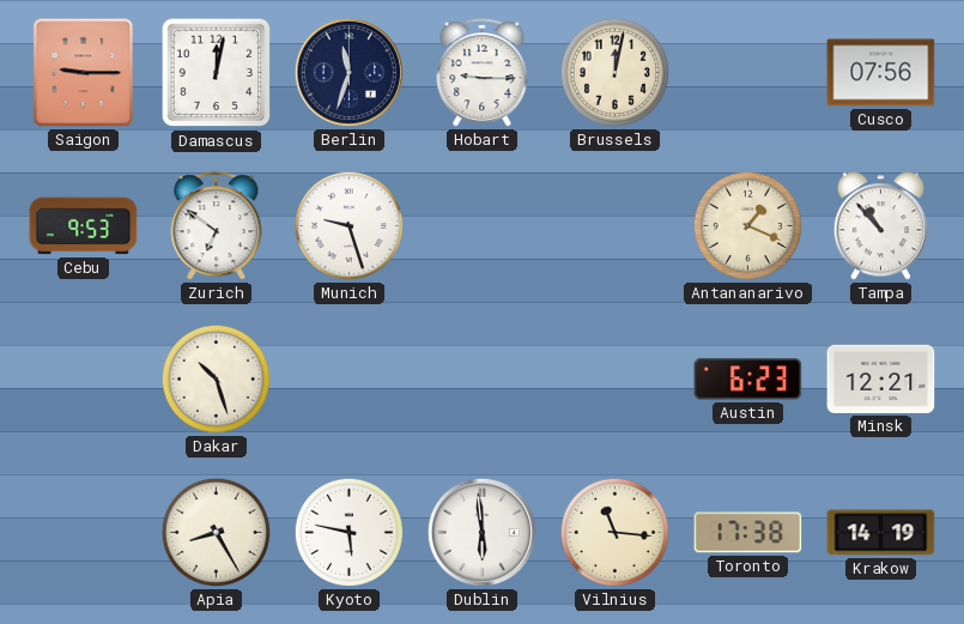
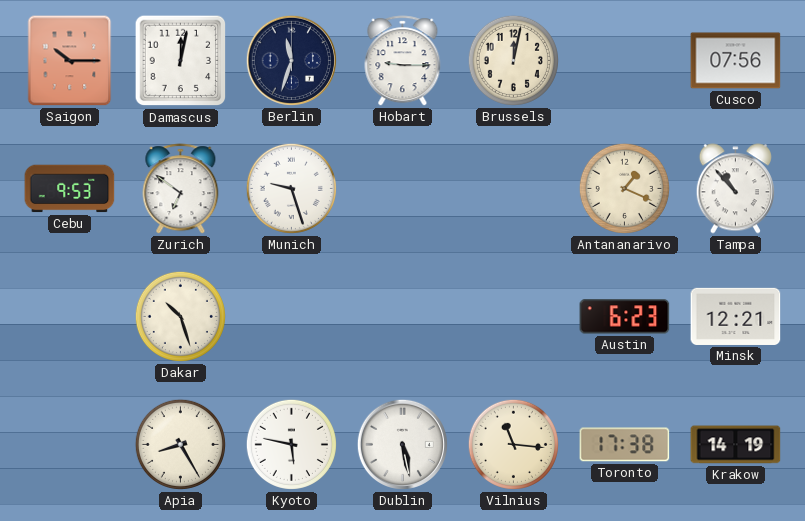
Saigon: 9:15 -> 10:15 (70, 61)
Dublin: 5:59 -> 5:28 (402, 444)
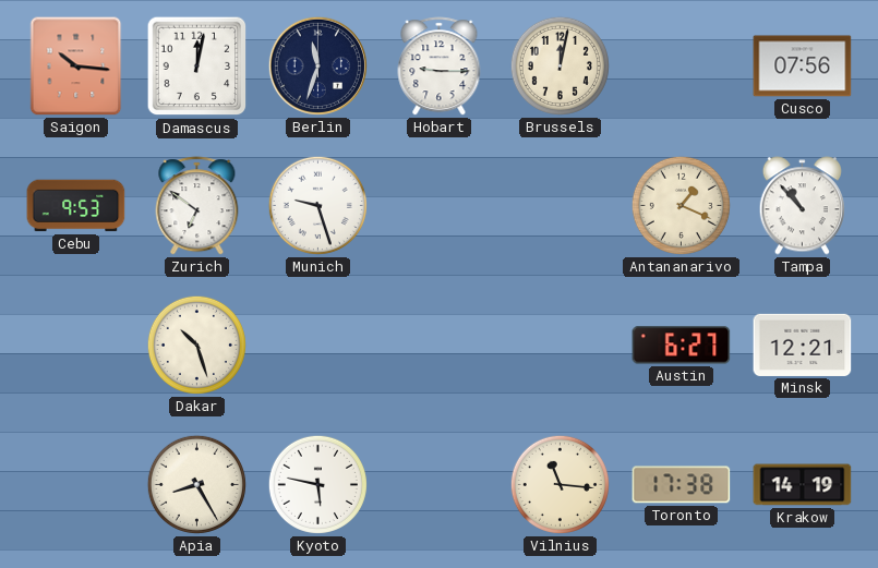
Saigon: 10:15 -> 10:16 (76, 67)
Austin: 6:23 -> 6:27 (682, 346)
Dublin: 5:28 -> none (402, 444)
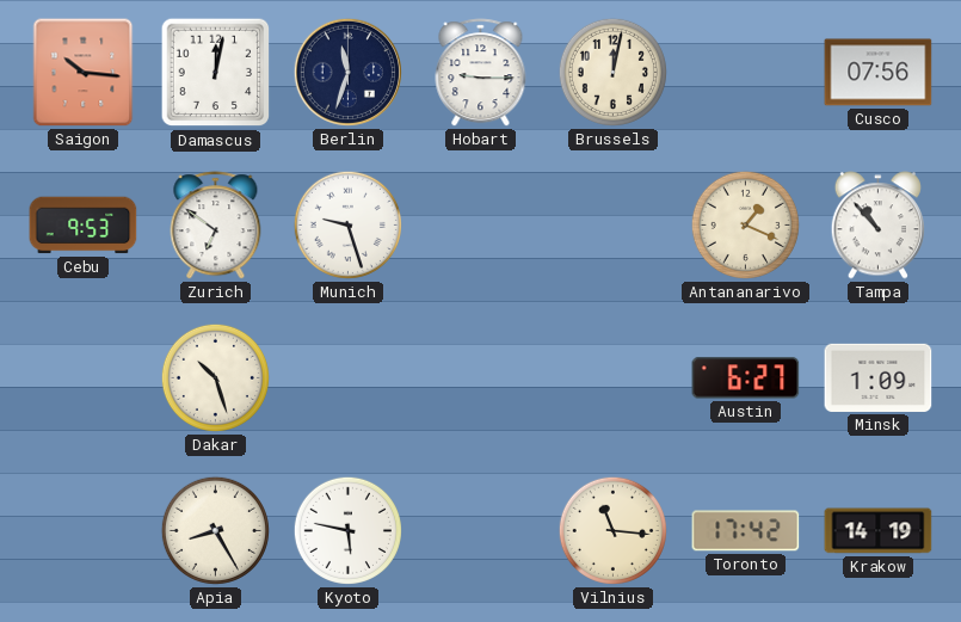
Minsk: 12:21 -> 1:09 (879, 377)
Toronto: 17:38 -> 17:42 (746, 531)
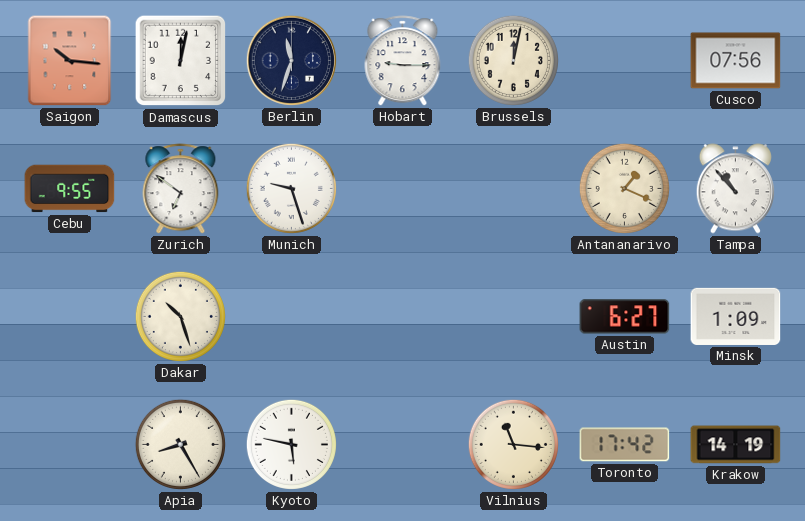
Cebu: 9:53 -> 9:55 (70, 189)
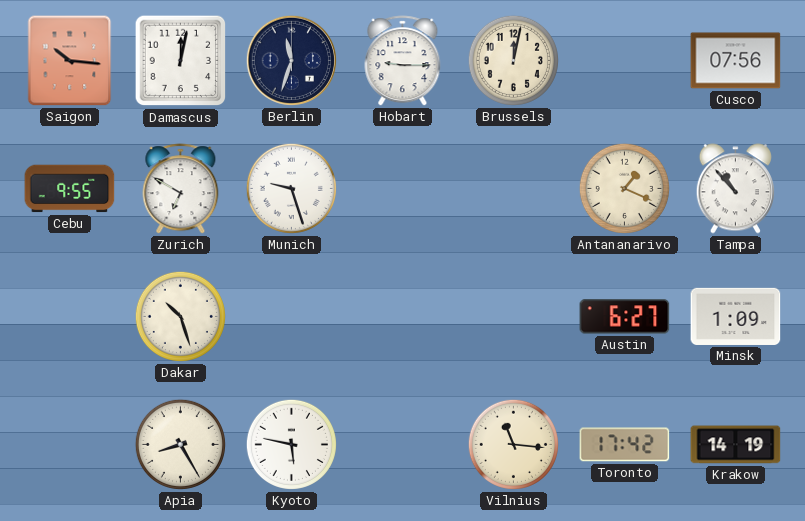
Zurich: 6:51 -> 6:50 (181, 189)
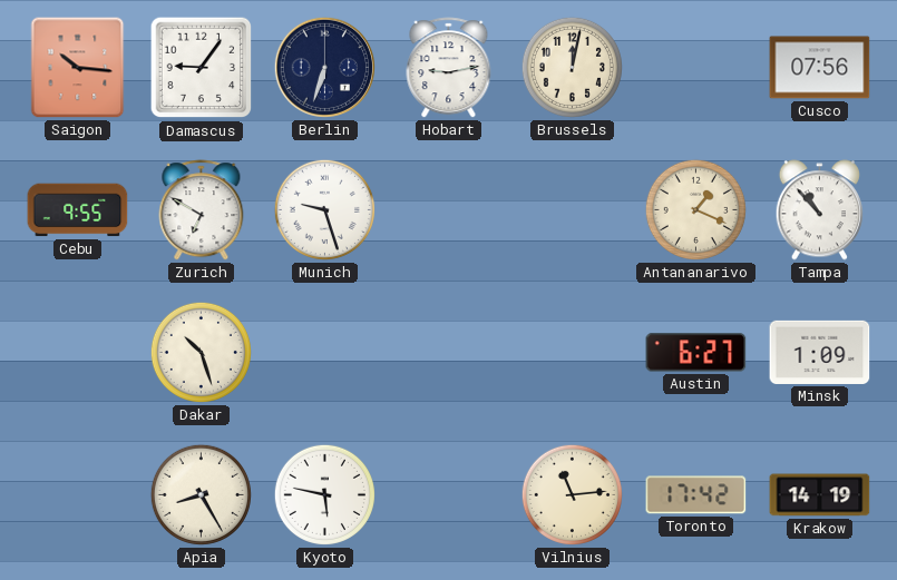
Damascus: 12:02 -> 9:06 (202, 68)
Berlin: 11:33 -> 6:33 (324, 67)
Hobart: 9:15 -> 9:13 (449, 68)
Vilnius: 11:16 -> 11:14 (572, 494)
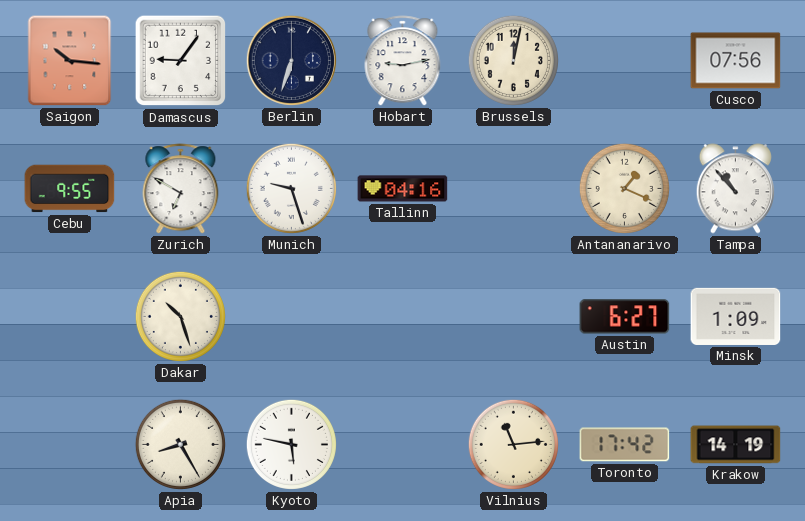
Tallinn: none -> 04:16 (403, 189)
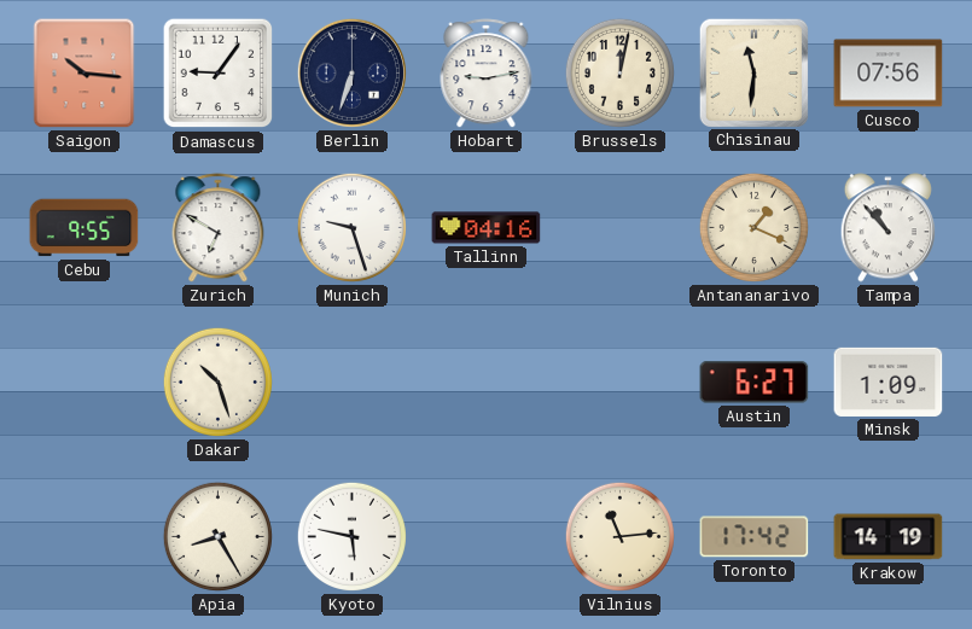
Chisinau: none -> 11:31 (753, 72)
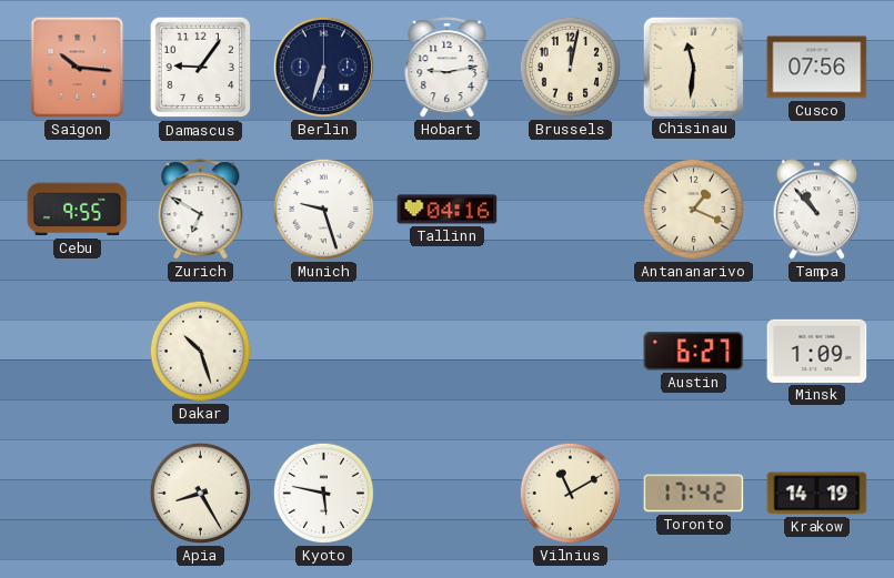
Vilnius: 11:14 -> 11:10 (570, 493)
